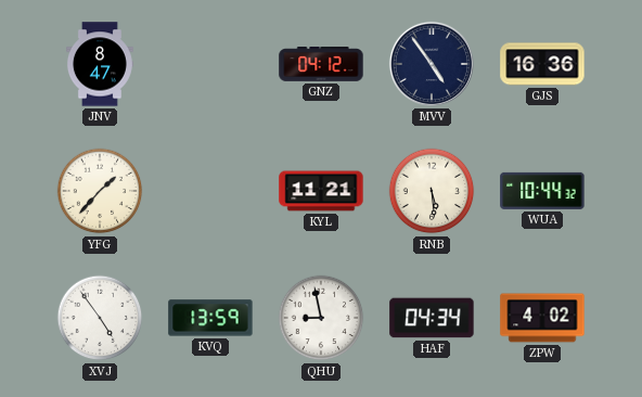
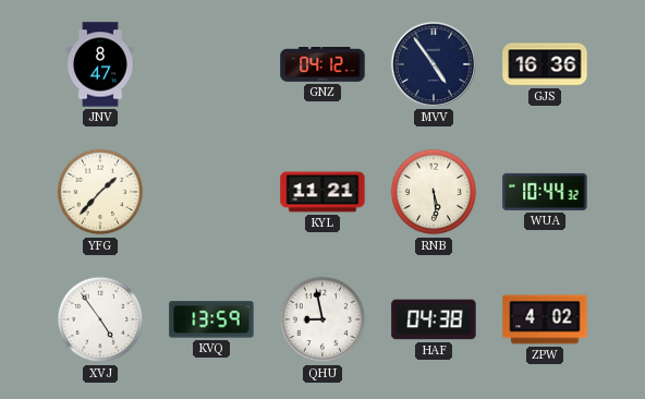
HAF: 04:34 -> 04:38 (434, 319)
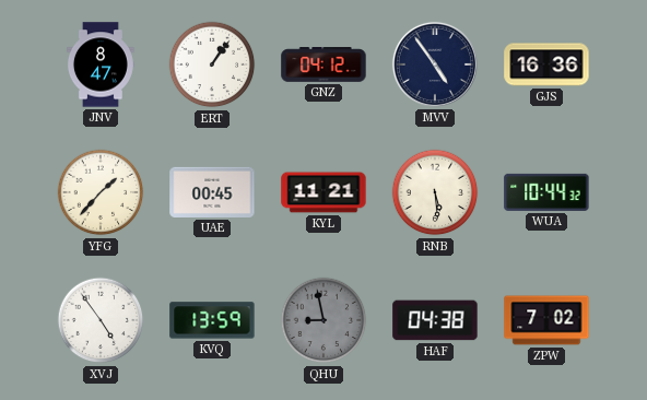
ERT: none -> 1:06 (212, 64)
UAE: none -> 00:45 (212, 192)
QHU dial: white -> grey (323, 320)
ZPW: 4:02 -> 7:02 (546, 320)
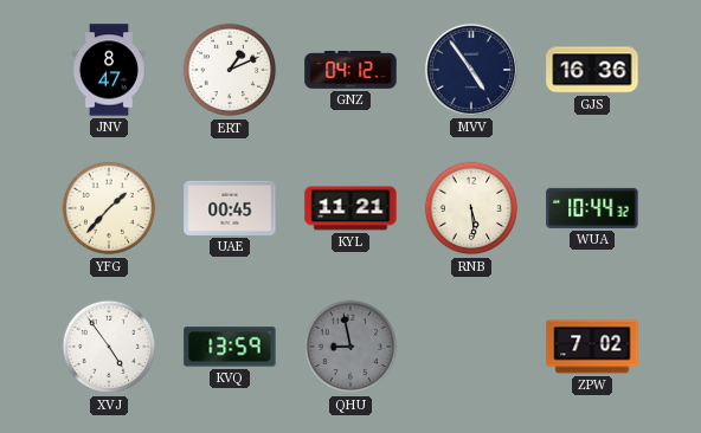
ERT: 1:06 -> 1:11 (230, 70)
HAF: 04:38 -> none (435, 320)
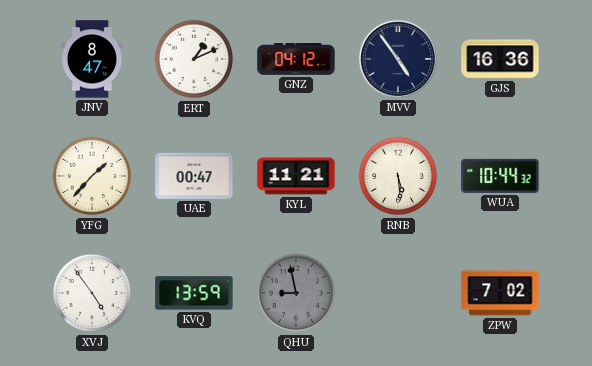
UAE: 00:45 -> 00:47 (194, 176)
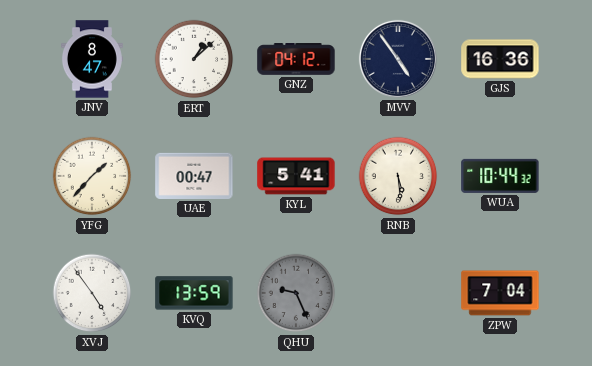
ERT: 1:11 -> 1:08 (194, 59)
KYL: 11:21 -> 5:41 (296, 176)
QHU: 8:58 -> 9:26 (296, 293)
ZPW: 7:02 -> 7:04 (500, 293)
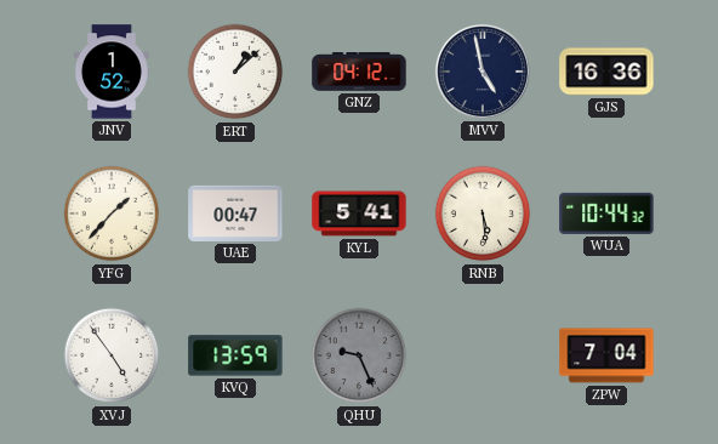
JNV: 8:47 -> 1:52 (112, 72)
MVV: 4:54 -> 4:58 (483, 72)
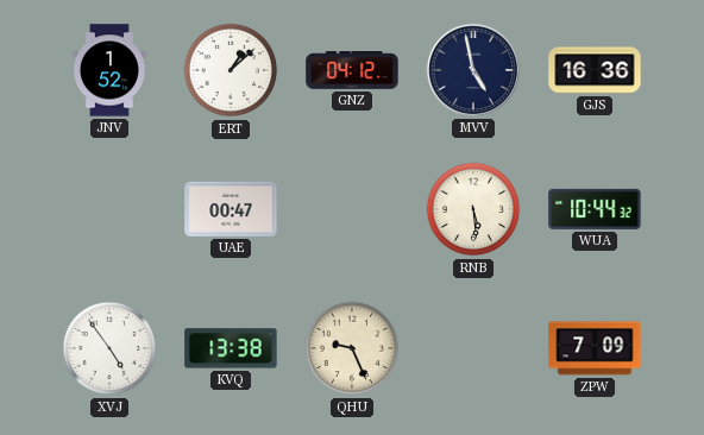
YFG: 1:37 -> none (112, 214)
KYL: 5:41 -> none (359, 214)
KVQ: 13:59 -> 13:38 (231, 348)
QHU dial: grey -> cream (352, 348)
ZPW: 7:04 -> 7:09 (595, 348)
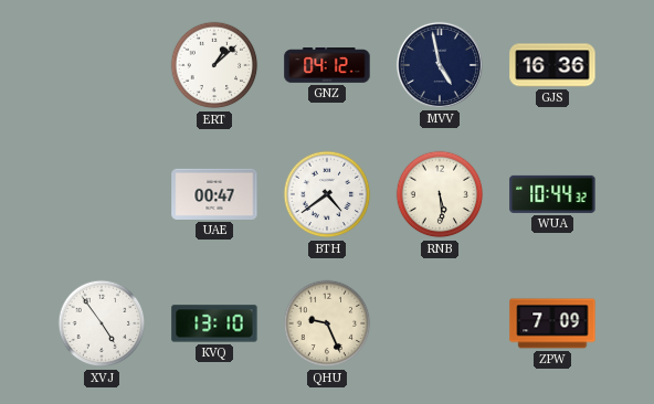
JNV: 1:52 -> none (109, 70)
BTH: none -> 4:39 (327, 194)
KVQ: 13:38 -> 13:10 (214, 323)
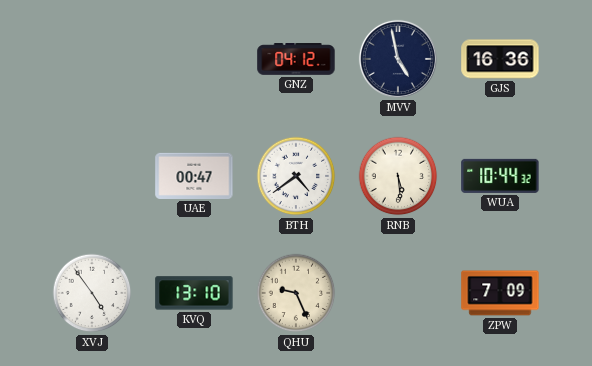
ERT: 1:08 -> none (214, 65)
